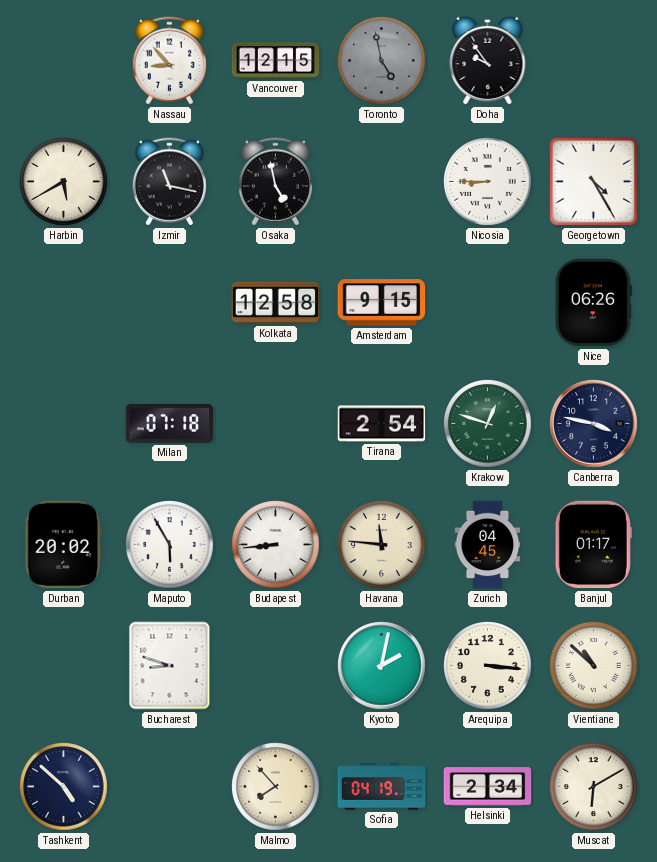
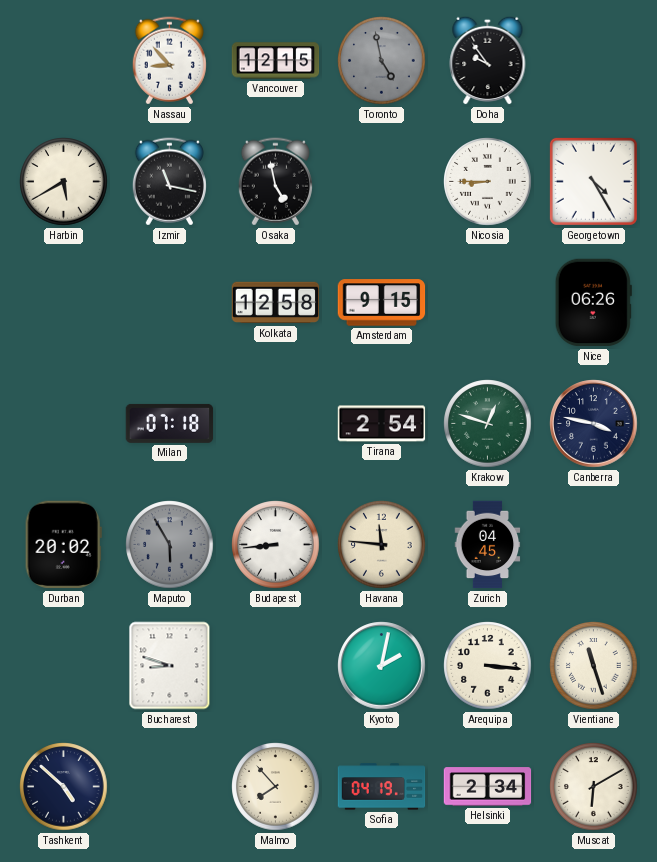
Maputo dial: white -> grey (170, 545)
Banjul: 01:17 -> none (593, 545)
Vientiane: 10:52 -> 11:27 (594, 666)
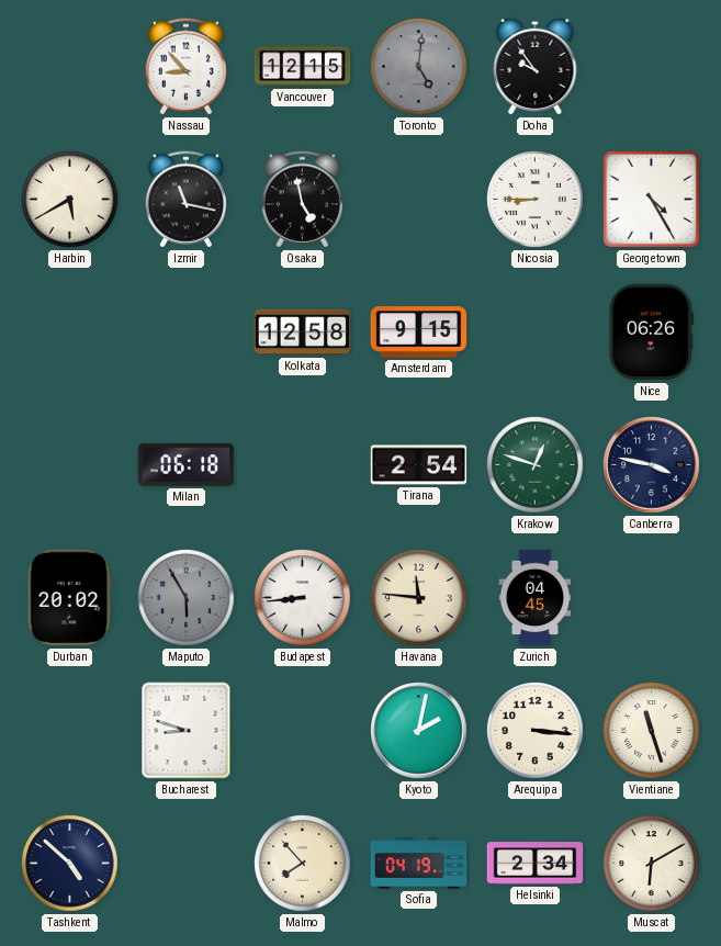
Toronto: 4:58 -> 5:01 (419, 67)
Milan: 07:18 -> 06:18 (187, 464)
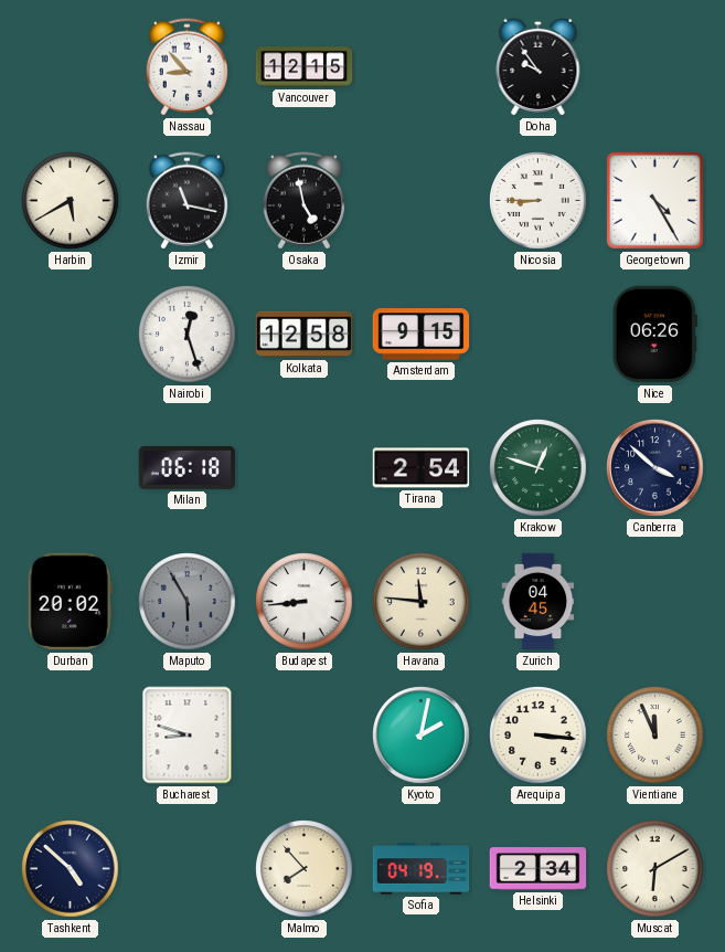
Toronto: 5:01 -> none (419, 67)
Nairobi: none -> 12:27 (188, 335)
Canberra: 3:47 -> 3:52 (655, 468)
Vientiane: 11:27 -> 11:56 (655, 736)
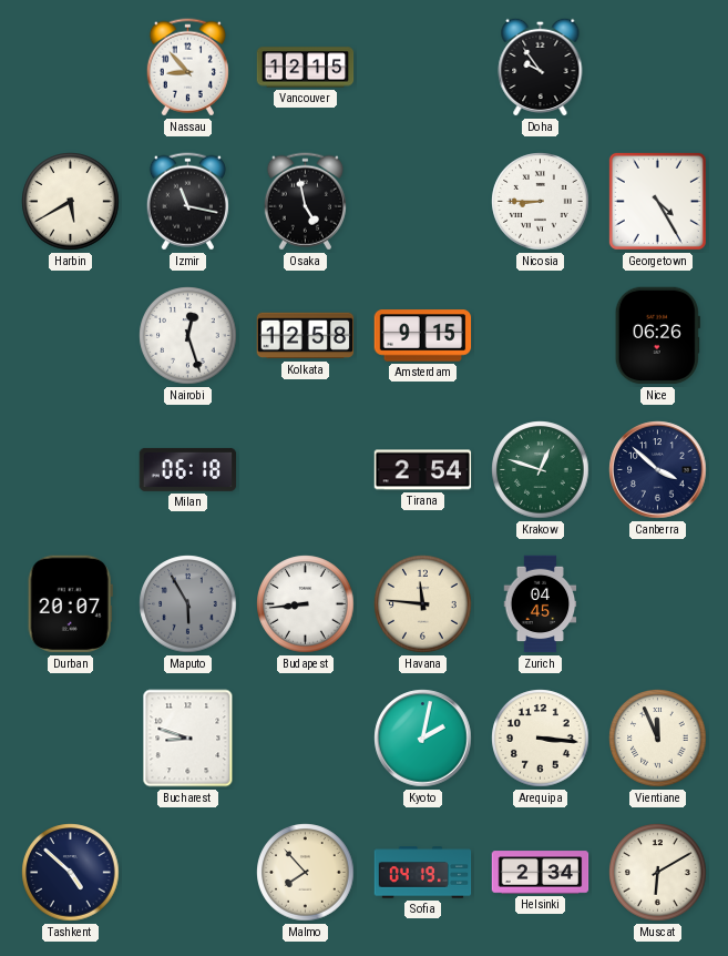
Durban: 20:02 -> 20:07 (70, 604)
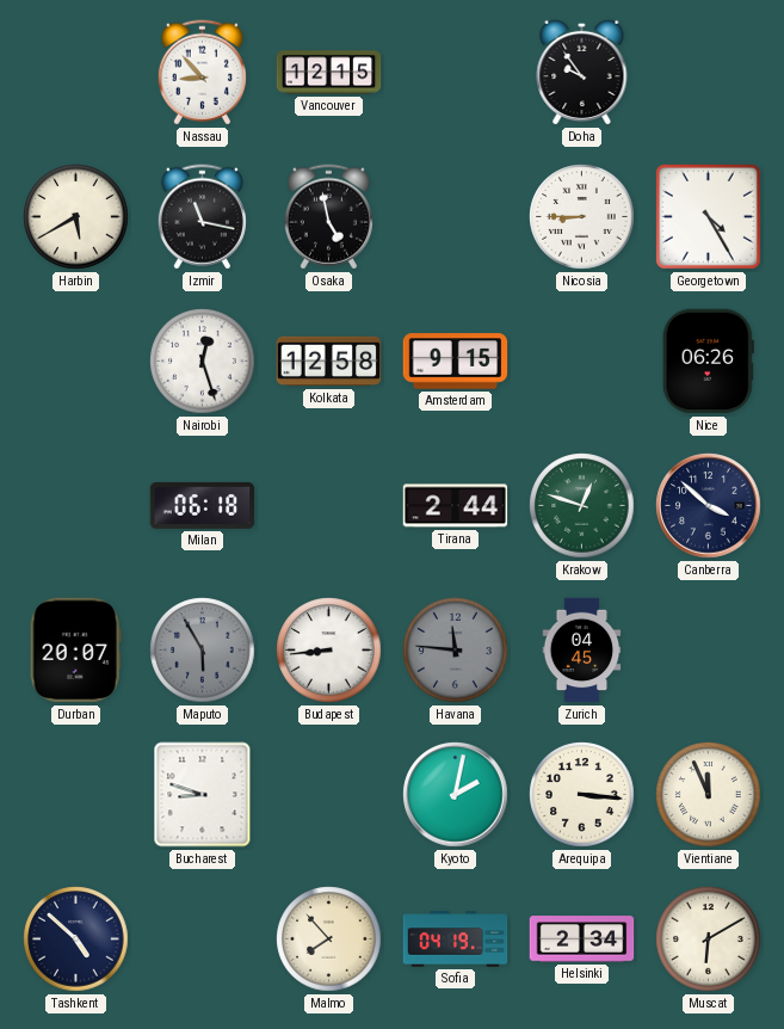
Tirana: 2:54 -> 2:44 (456, 506)
Havana dial: cream -> grey (456, 651)
